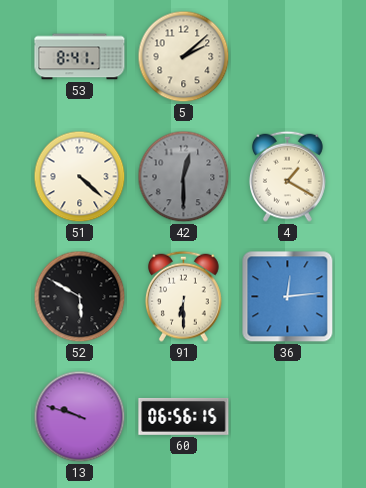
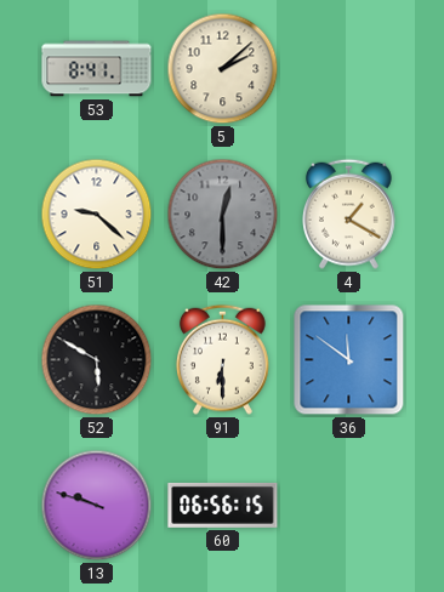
51: 4:22 -> 9:22 (97, 215)
36: 12:14 -> 11:51 (349, 360)
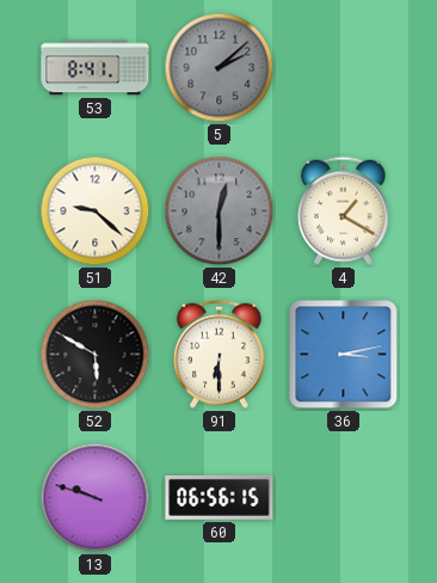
5 dial: cream -> grey (220, 68)
36: 11:51 -> 3:13 (344, 355)
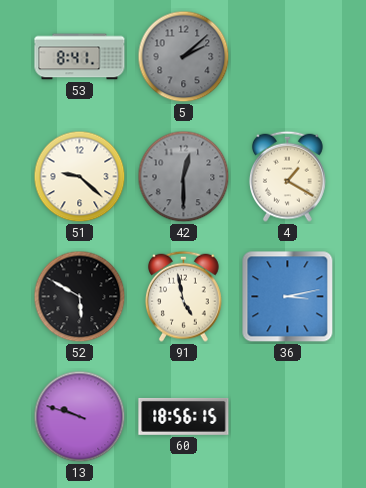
91: 6:30 -> 4:58 (183, 296)
60: 06:56 -> 18:56 (184, 416)
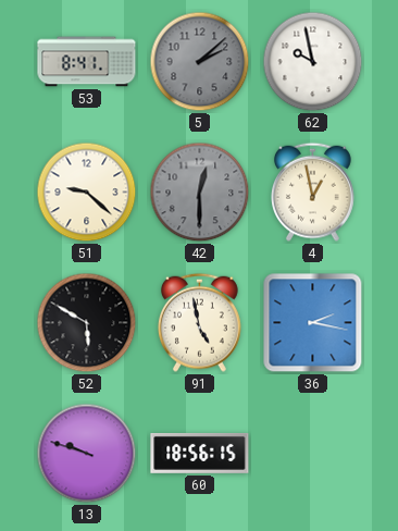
62: none -> 9:58 (313, 62)
4: 1:20 -> 12:58 (312, 192)
36: 3:13 -> 2:17 (313, 323)
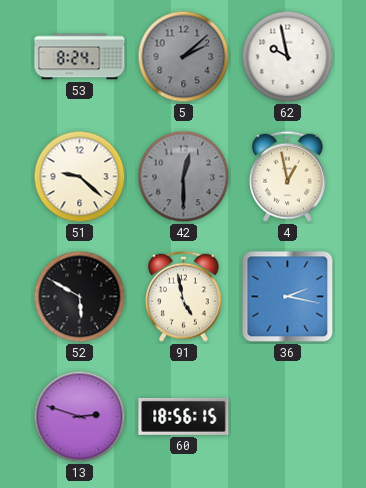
53: 8:41 -> 8:24 (80, 57)
13: 9:48 -> 2:48 (80, 417)
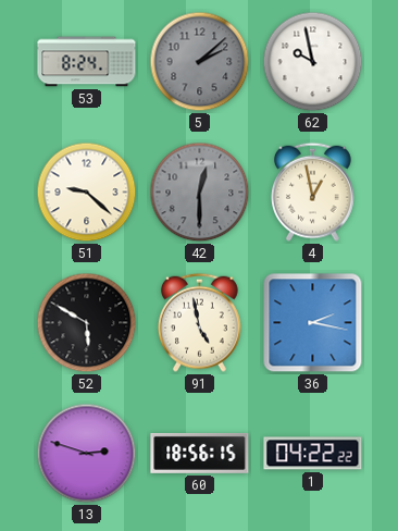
1: none -> 04:22 (313, 454)
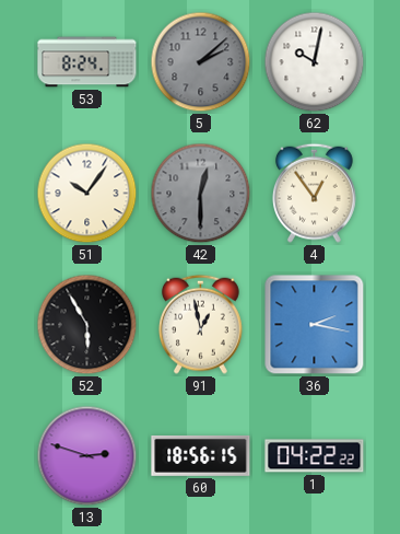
62: 9:58 -> 10:02 (315, 62)
51: 9:22 -> 10:06 (87, 194)
4: 12:58 -> 12:54 (314, 193)
52: 5:50 -> 5:55 (87, 325)
91: 4:58 -> 12:58 (200, 324)
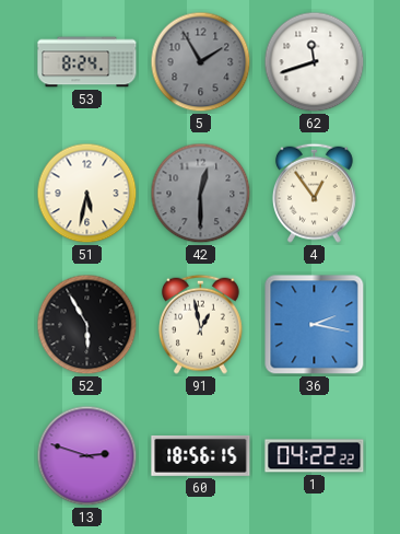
5: 2:08 -> 1:55 (201, 62)
62: 10:02 -> 11:42 (315, 62)
51: 10:06 -> 5:32 (87, 194)
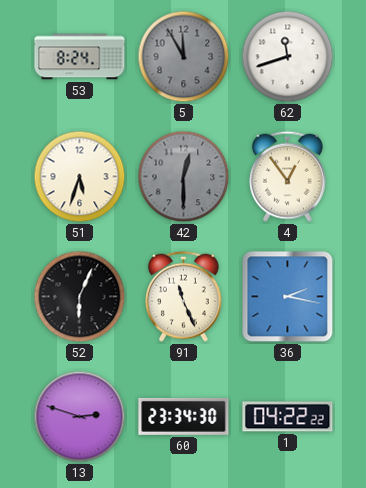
5: 1:55 -> 11:55 (184, 57)
51: 5:32 -> 5:33 (80, 177)
52: 5:55 -> 6:04 (80, 297)
91: 12:58 -> 11:26 (183, 296)
60: 18:56 -> 23:34 (184, 416)
